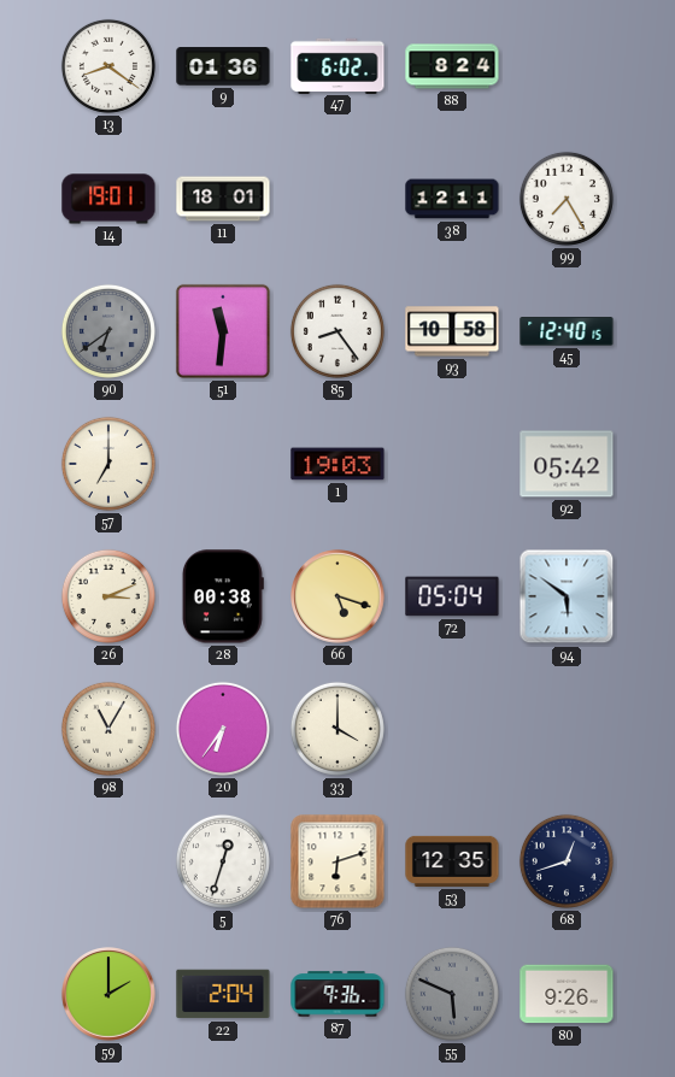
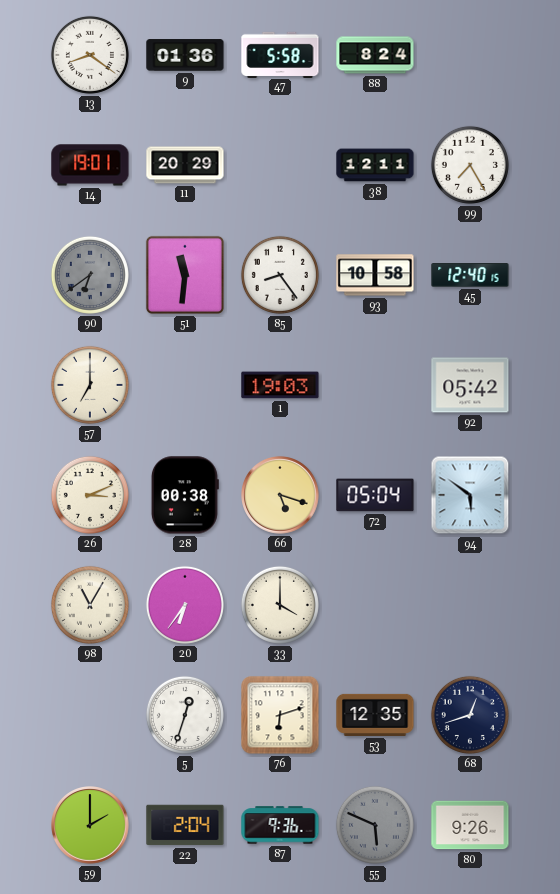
47: 6:02 -> 5:58 (280, 54)
11: 18:01 -> 20:29 (185, 165)
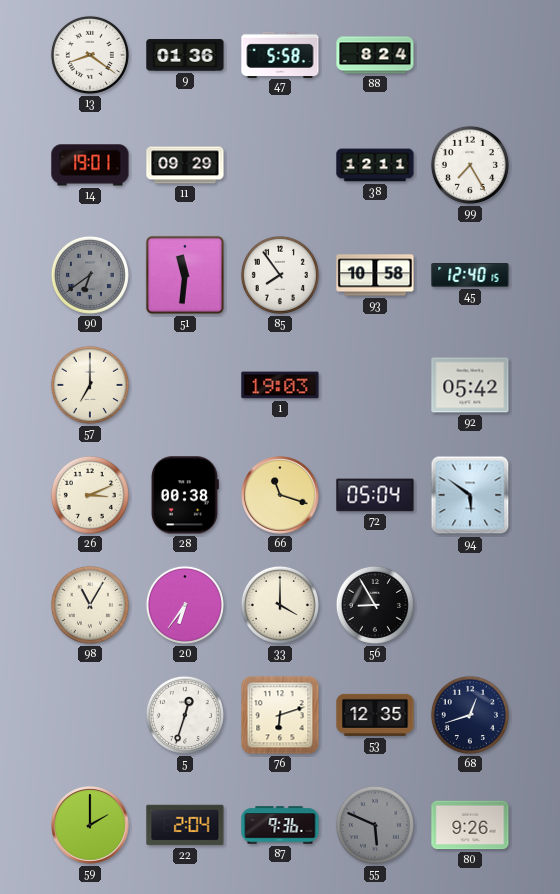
11: 20:29 -> 09:29 (185, 165)
85: 8:24 -> 7:54 (280, 275)
66: 5:18 -> 11:18 (280, 495)
56: none -> 8:55 (375, 605)
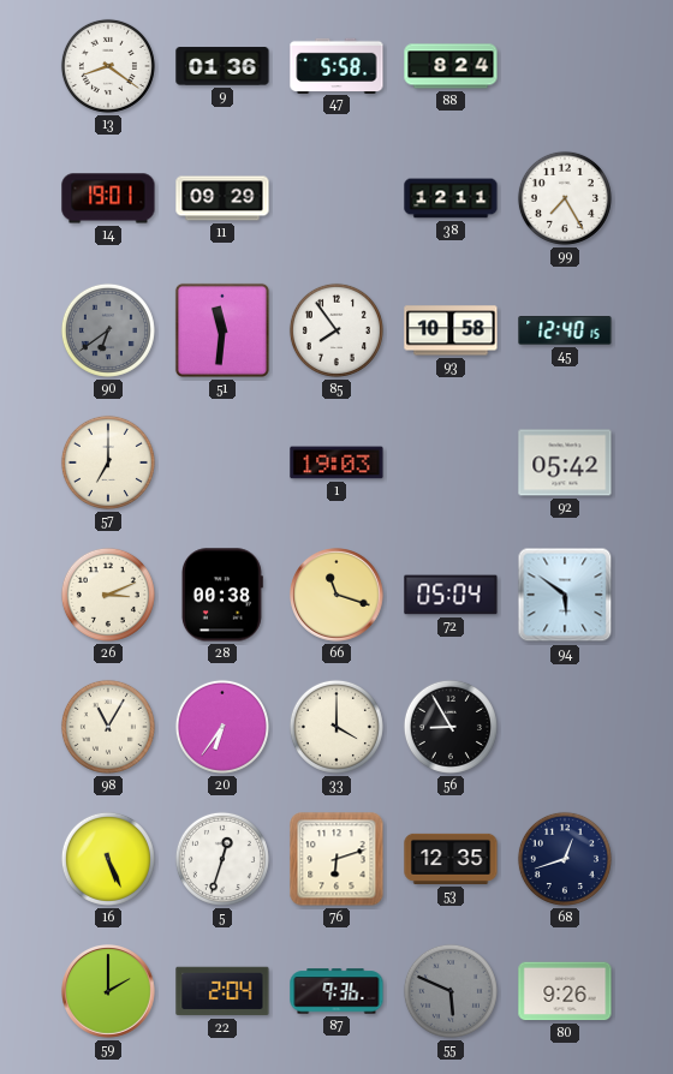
16: none -> 5:26 (108, 859)
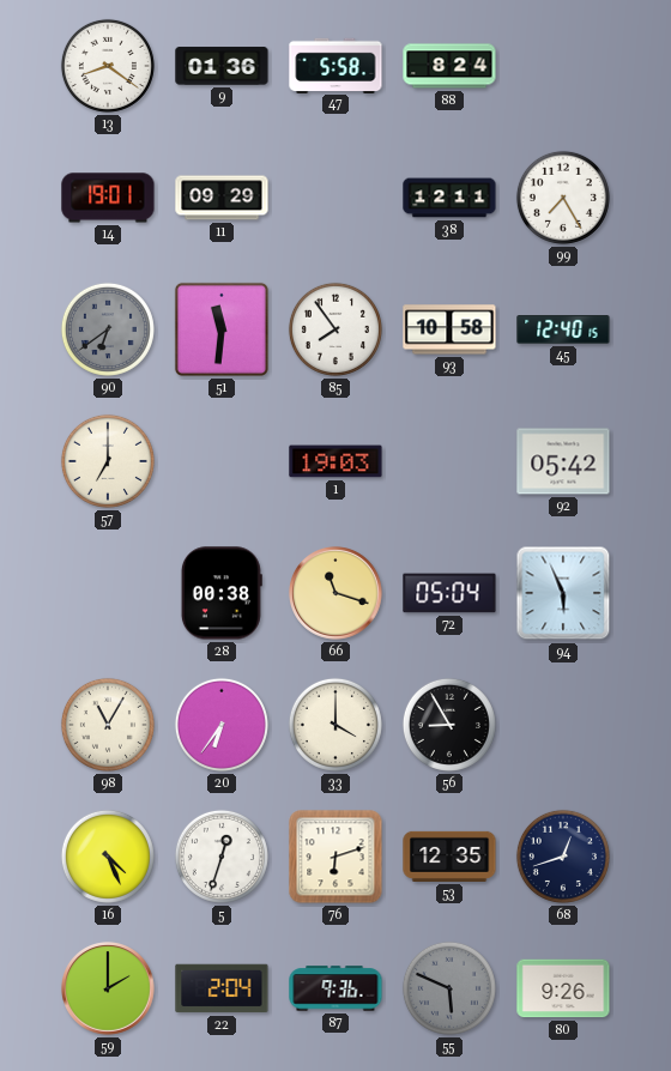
26: 3:11 -> none (108, 595)
94: 5:51 -> 5:56 (563, 593)
16: 5:26 -> 4:26 (108, 857)
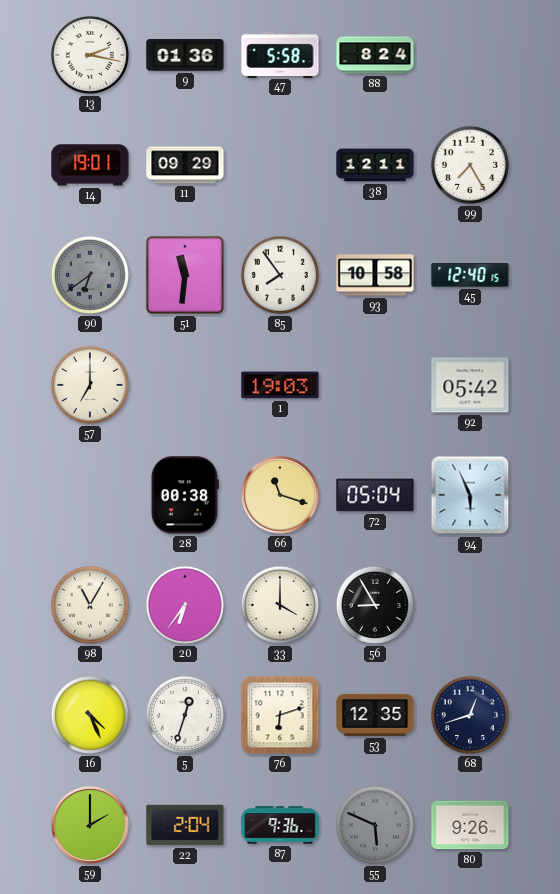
13: 8:21 -> 2:17 (90, 55)
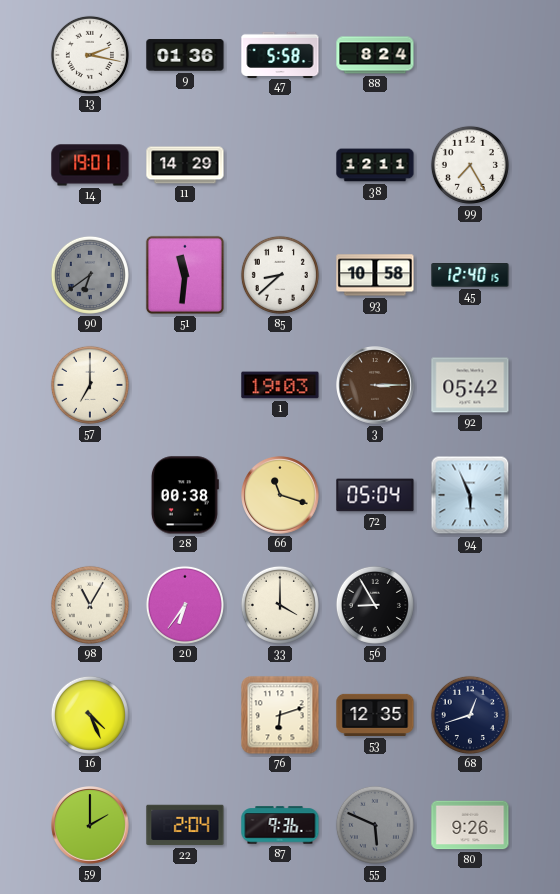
11: 09:29 -> 14:29 (185, 165)
85: 7:54 -> 8:38 (280, 275)
3: none -> 3:15 (375, 385)
5: 12:33 -> none (185, 715)
